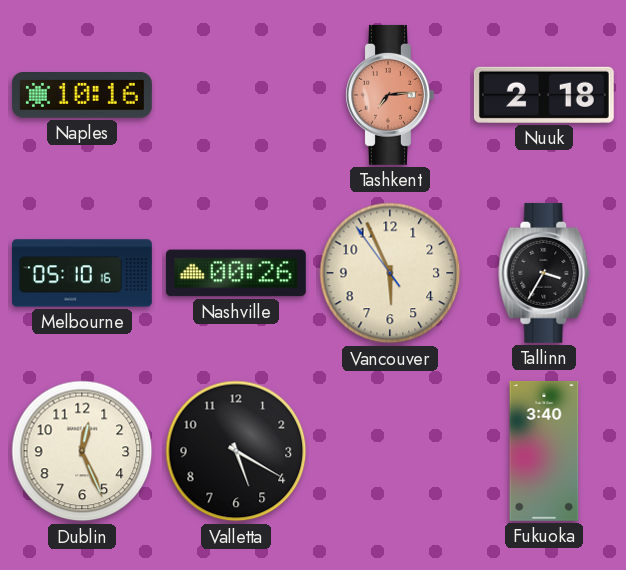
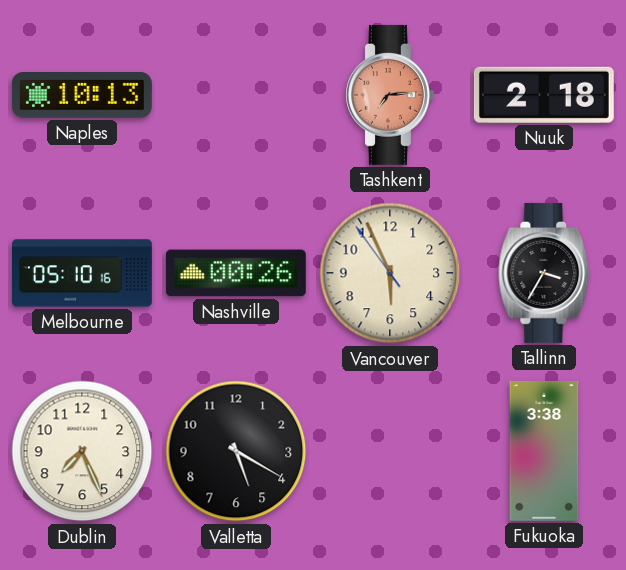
Naples: 10:16 -> 10:13 (82, 96)
Dublin: 12:26 -> 7:26 (82, 451)
Fukuoka: 3:40 -> 3:38 (544, 451)
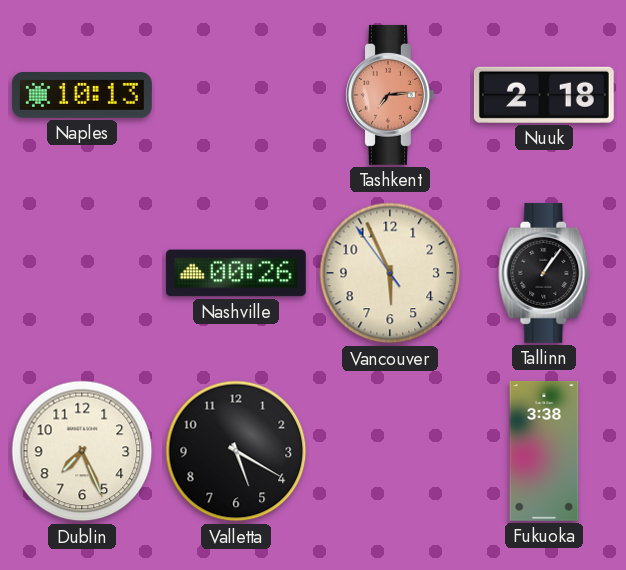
Melbourne: 05:10 -> none (83, 273)
Tallinn: 3:35 -> 1:06 (544, 273)
